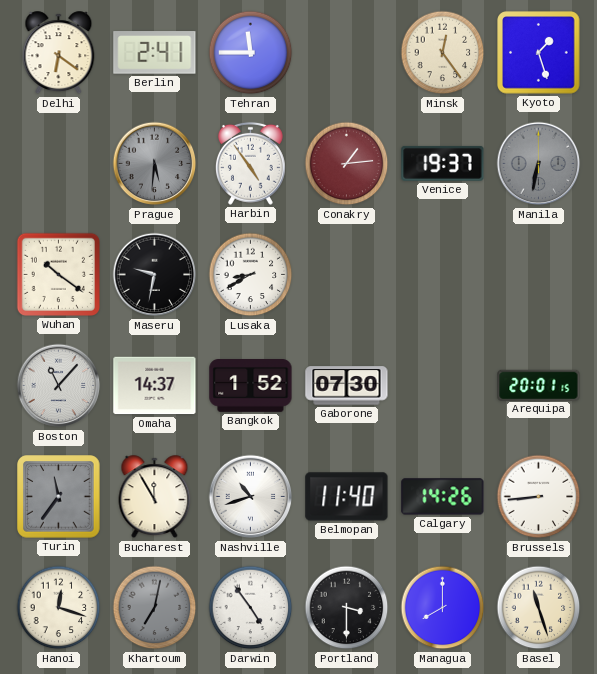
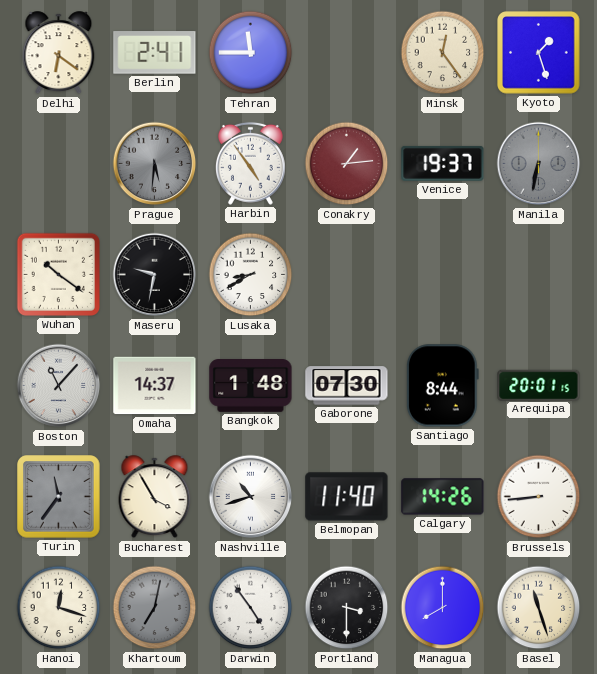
Bangkok: 1:52 -> 1:48 (251, 386)
Santiago: none -> 8:44 (442, 386)
Bucharest: 11:55 -> 3:55 (155, 497)
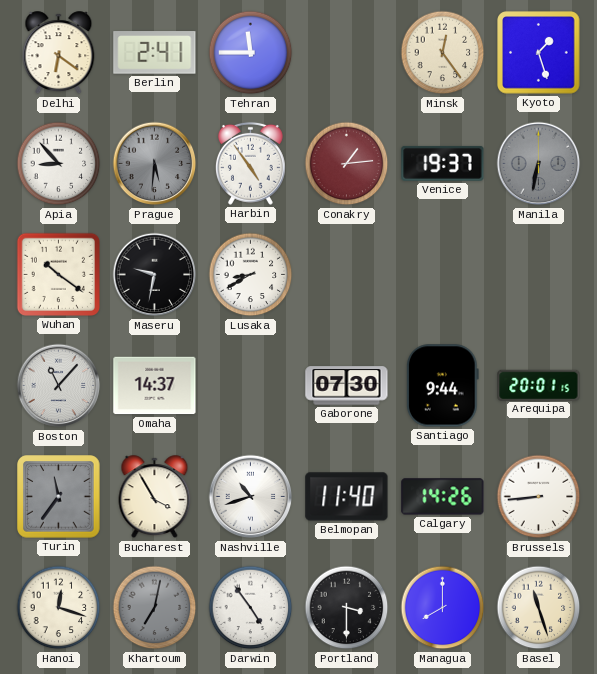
Apia: none -> 8:53 (59, 164)
Bangkok: 1:48 -> none (251, 386)
Santiago: 8:44 -> 9:44 (442, 386)
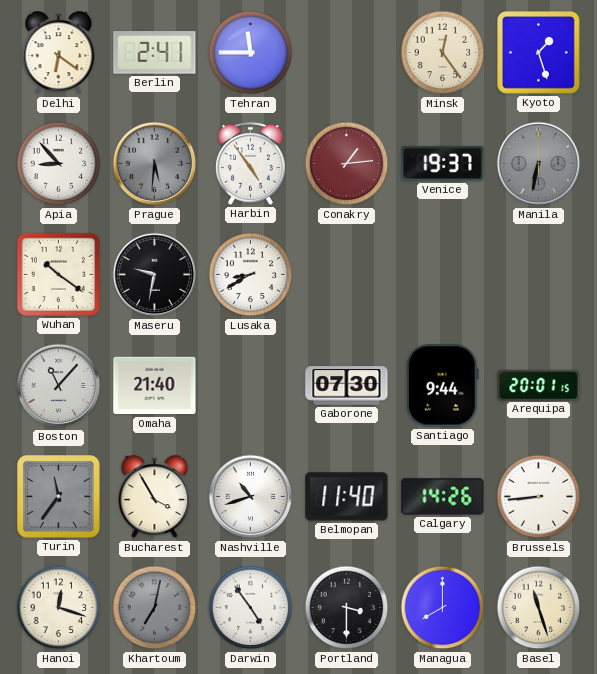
Omaha: 14:37 -> 21:40 (155, 386)
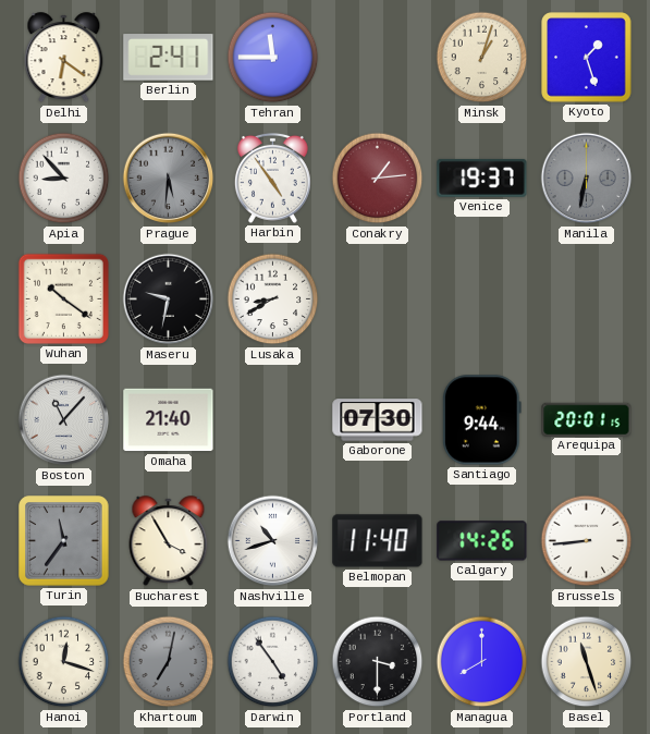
Minsk: 12:24 -> 1:03 (482, 58)
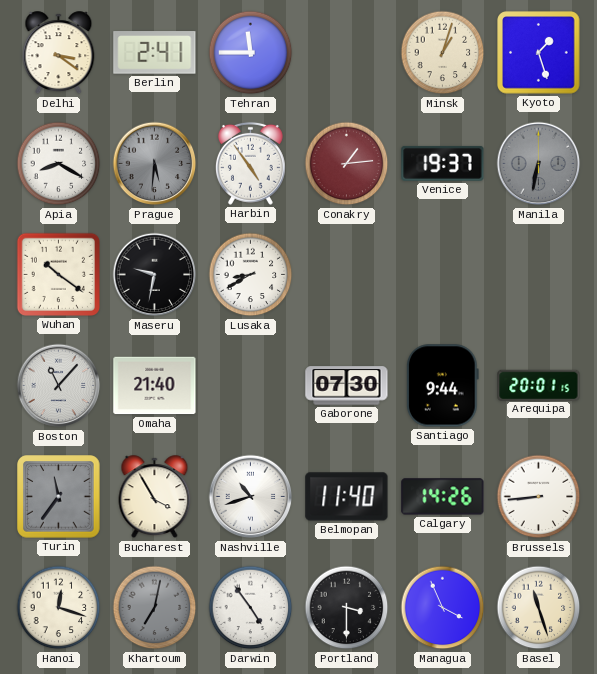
Delhi: 6:21 -> 3:21 (59, 53)
Apia: 8:53 -> 8:20 (59, 164)
Managua: 8:00 -> 3:56 (443, 608)
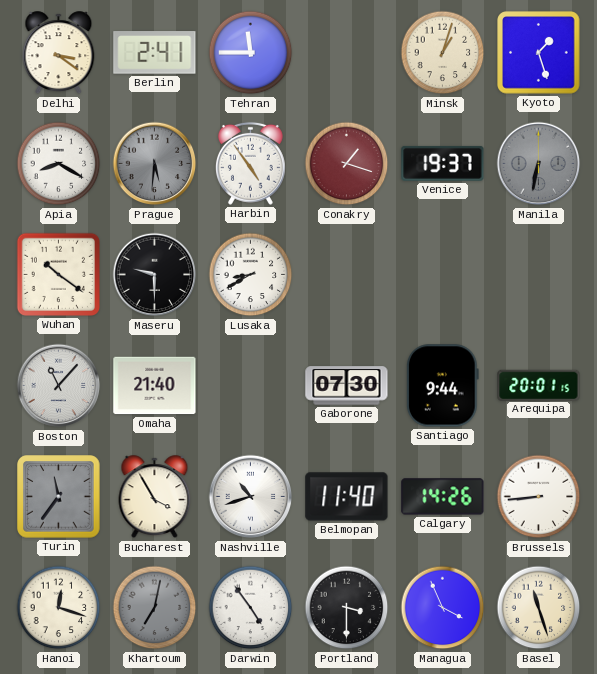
Conakry: 1:14 -> 1:18 (347, 164)
Maseru: 9:32 -> 9:30 (155, 275)
